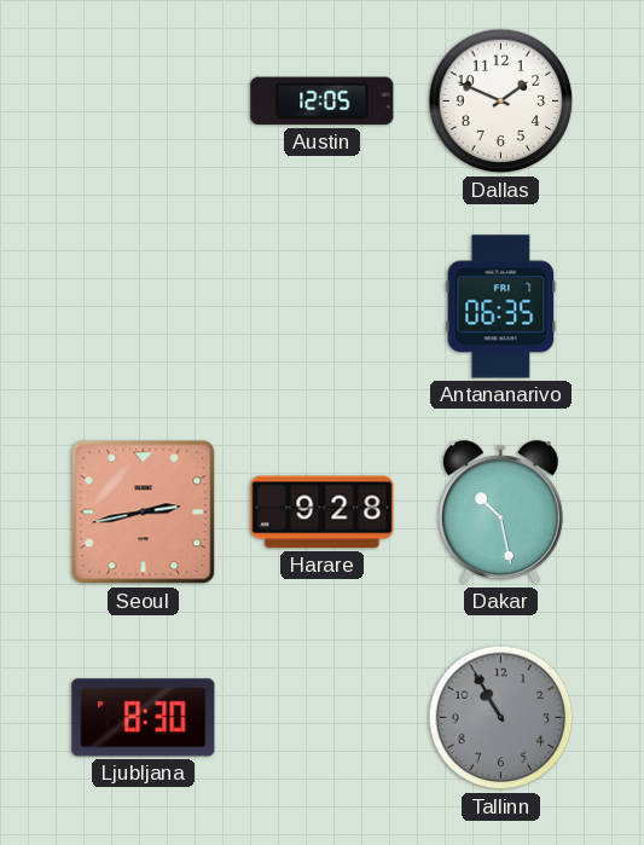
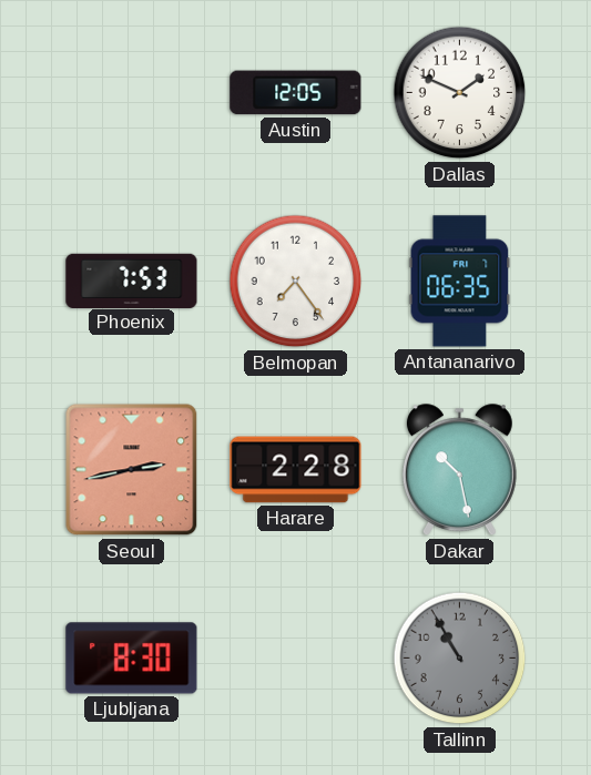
Phoenix: none -> 7:53 (132, 281)
Belmopan: none -> 7:24 (296, 282)
Harare: 9:28 -> 2:28 (296, 470)
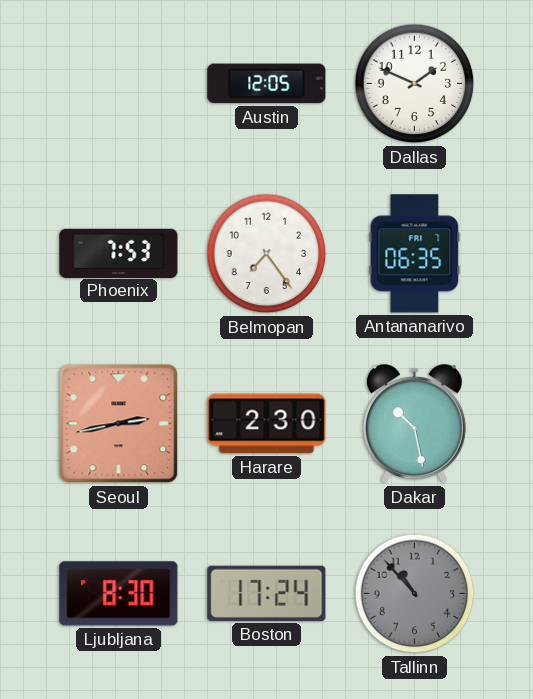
Harare: 2:28 -> 2:30 (267, 424)
Boston: none -> 17:24 (267, 593)
Tallinn: 10:55 -> 10:53 (415, 594)
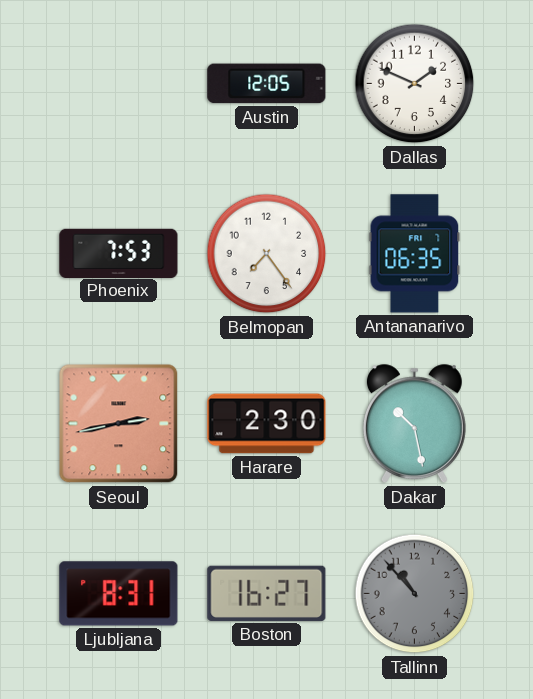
Ljubljana: 8:30 -> 8:31 (119, 594)
Boston: 17:24 -> 16:27 (267, 593)
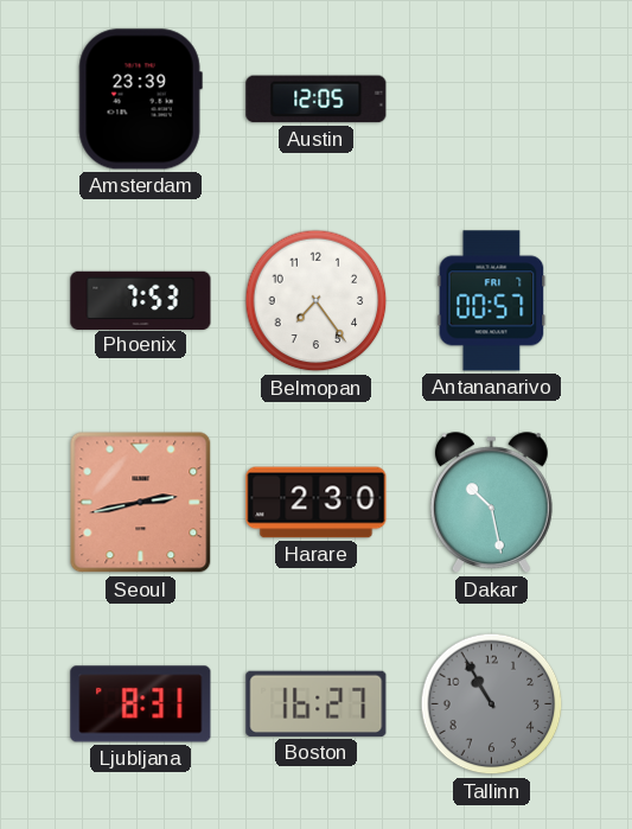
Amsterdam: none -> 23:39 (140, 100)
Dallas: 1:49 -> none (415, 84)
Antananarivo: 06:35 -> 00:57 (492, 301)
Tallinn: 10:53 -> 10:55 (492, 704)
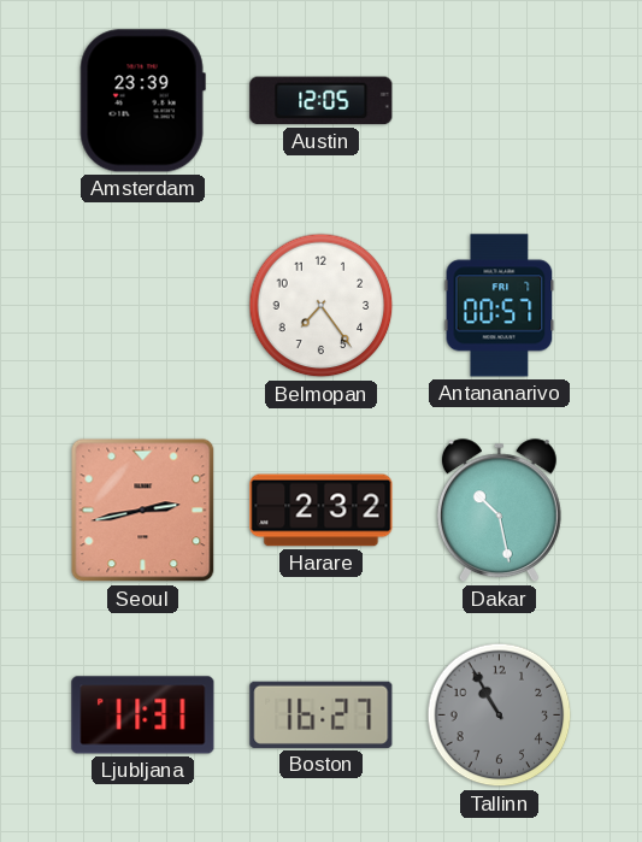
Phoenix: 7:53 -> none (141, 300)
Harare: 2:30 -> 2:32 (322, 511)
Ljubljana: 8:31 -> 11:31 (143, 716)
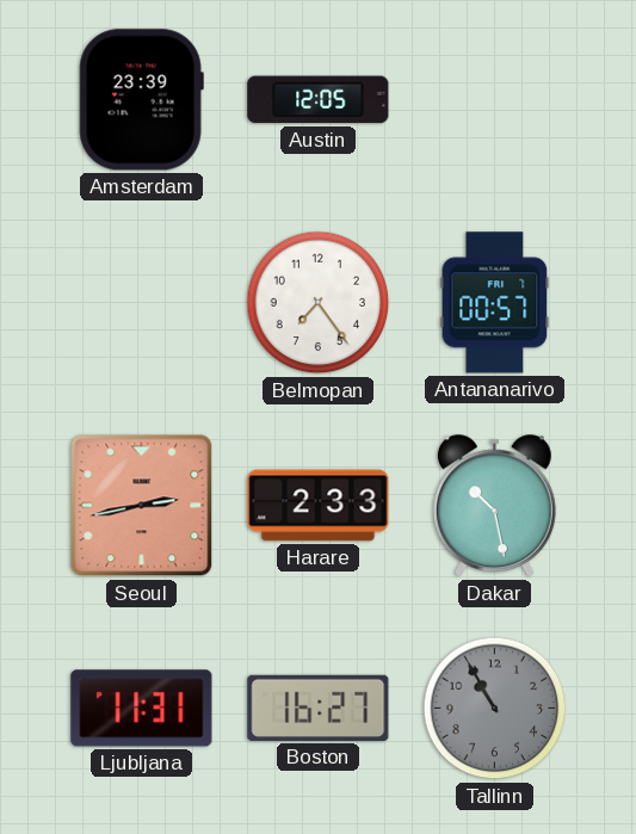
Harare: 2:32 -> 2:33 (319, 506)
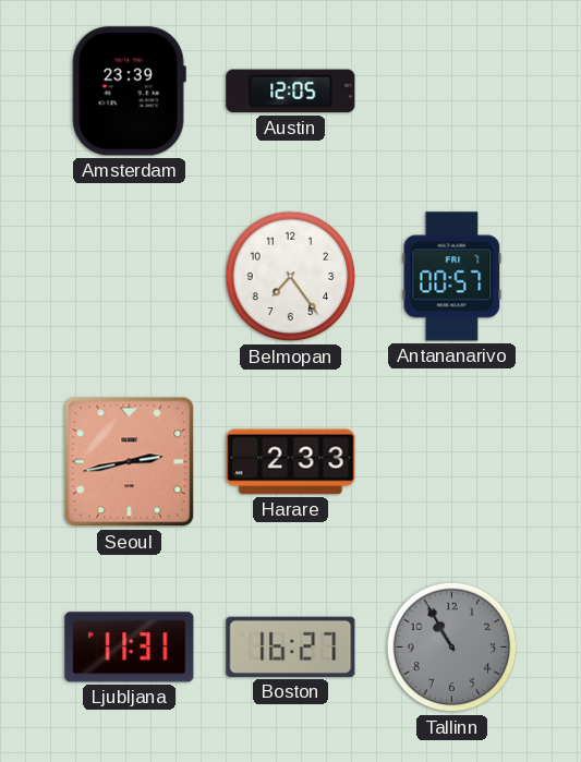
Dakar: 10:28 -> none (494, 506)
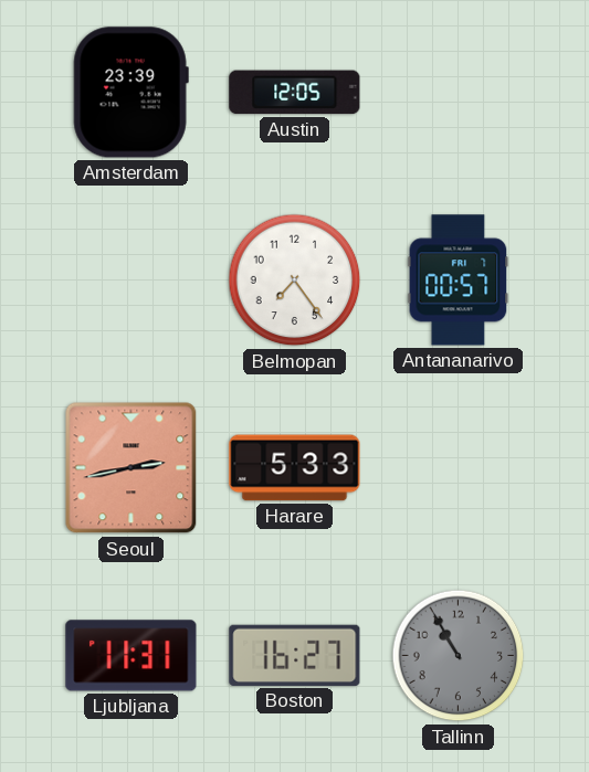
Harare: 2:33 -> 5:33 (295, 468)
